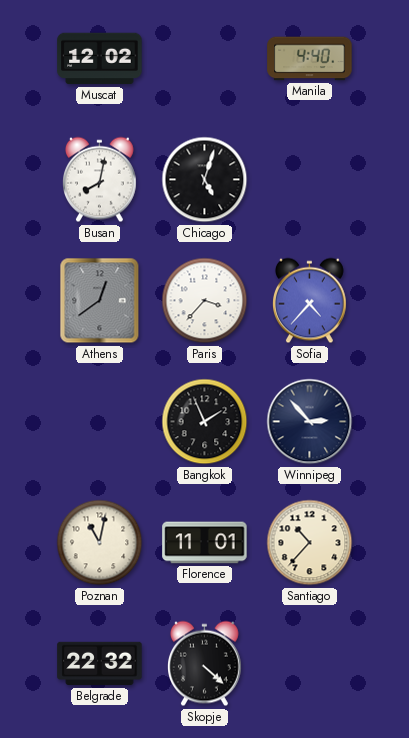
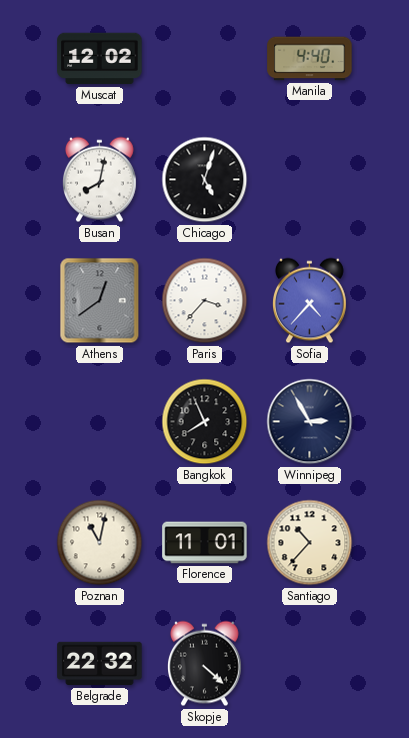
Bangkok: 1:56 -> 7:56 (205, 422)
Winnipeg: 2:53 -> 2:55 (310, 422)
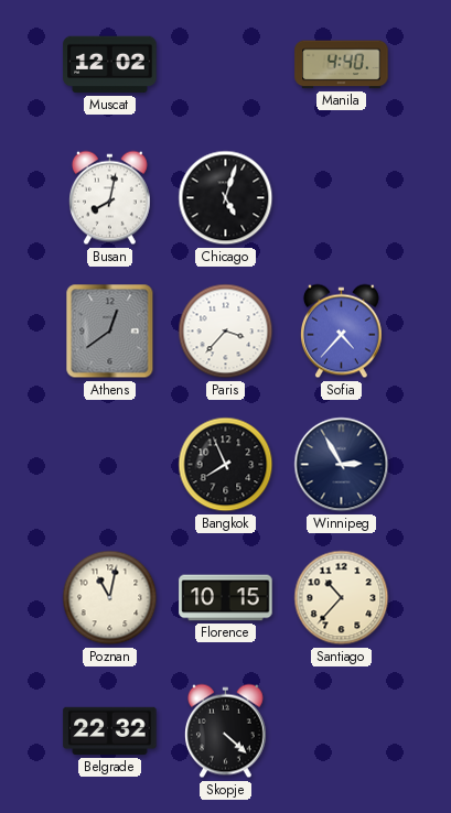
Florence: 11:01 -> 10:15 (226, 598)
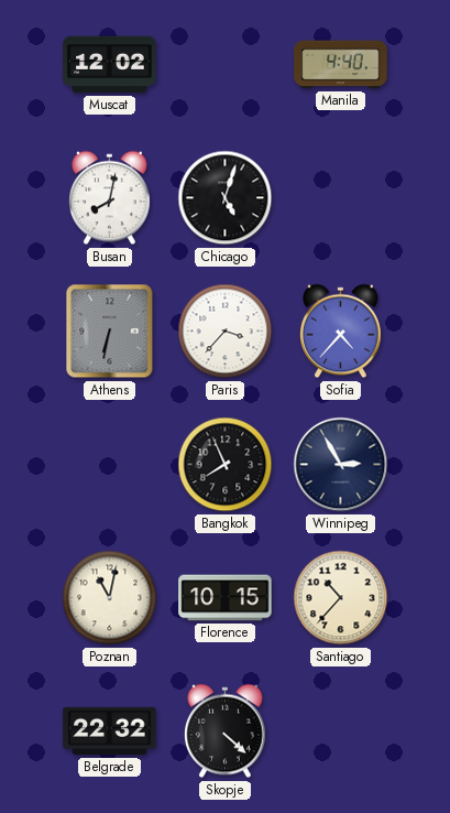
Athens: 12:39 -> 6:32 (110, 332)
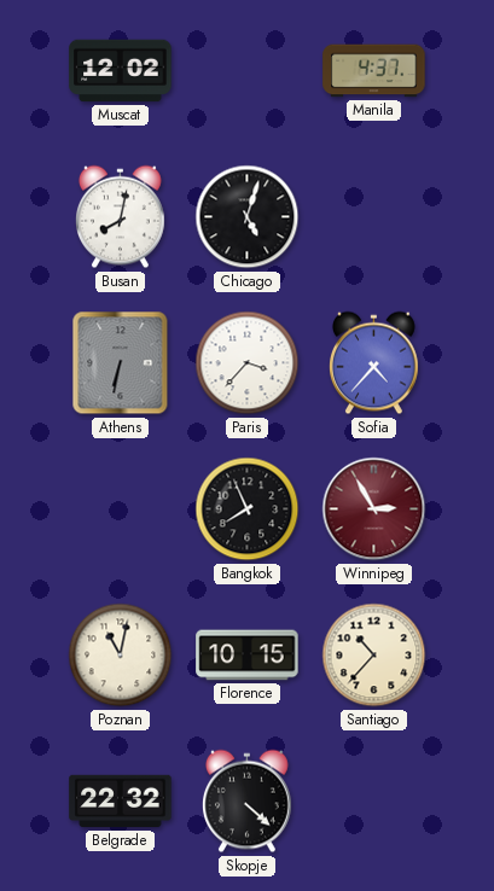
Manila: 4:40 -> 4:37 (374, 71)
Winnipeg dial: navy -> burgundy (374, 509)
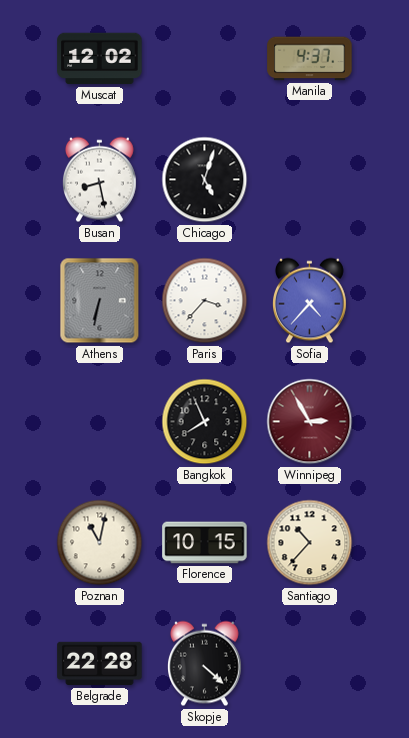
Busan: 8:02 -> 8:28 (100, 180)
Belgrade: 22:32 -> 22:28 (100, 664)
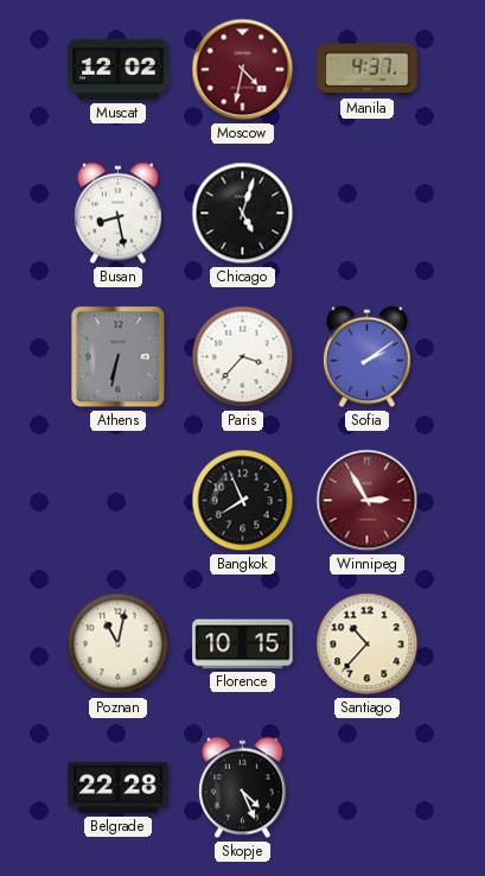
Moscow: none -> 4:32 (243, 70)
Sofia: 4:37 -> 2:09 (368, 357)
Skopje: 4:22 -> 4:26 (243, 788)
